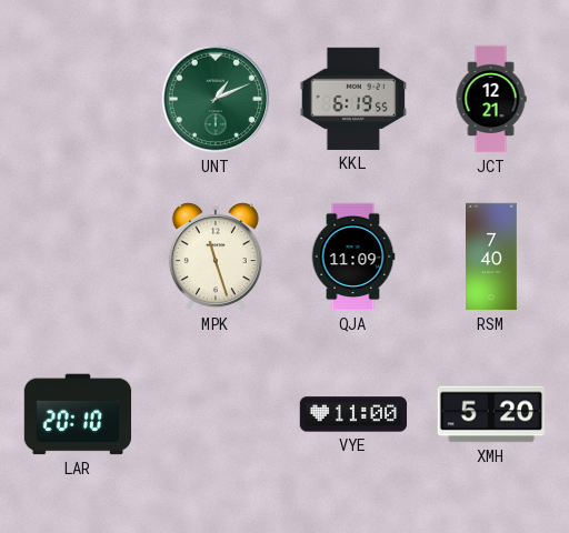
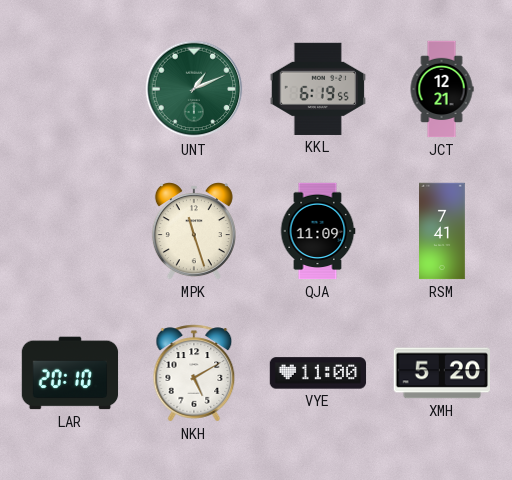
RSM: 7:40 -> 7:41 (443, 231)
NKH: none -> 5:10 (194, 373)
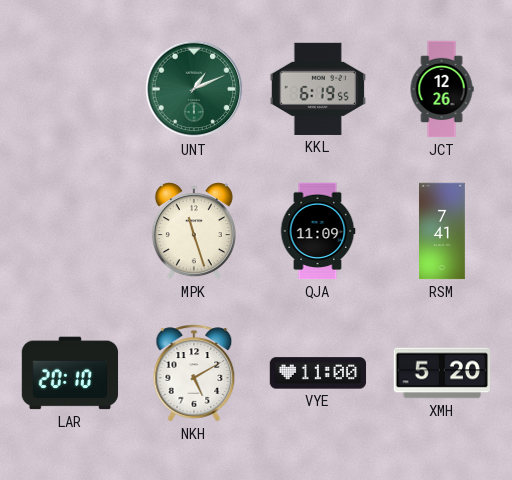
JCT: 12:21 -> 12:26 (442, 89)
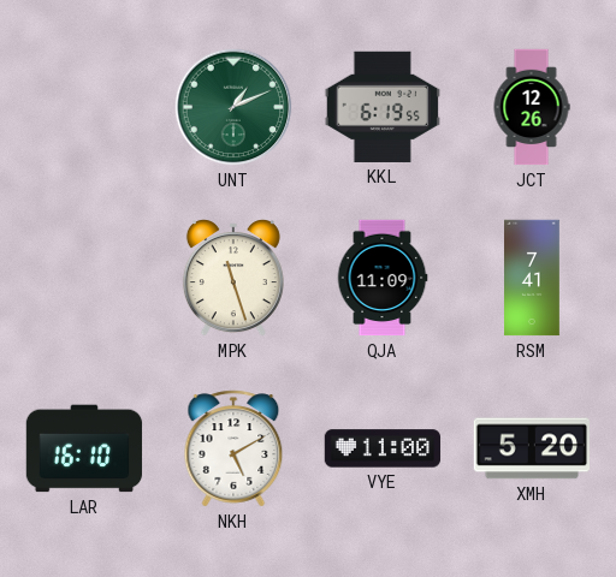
LAR: 20:10 -> 16:10 (84, 448)
